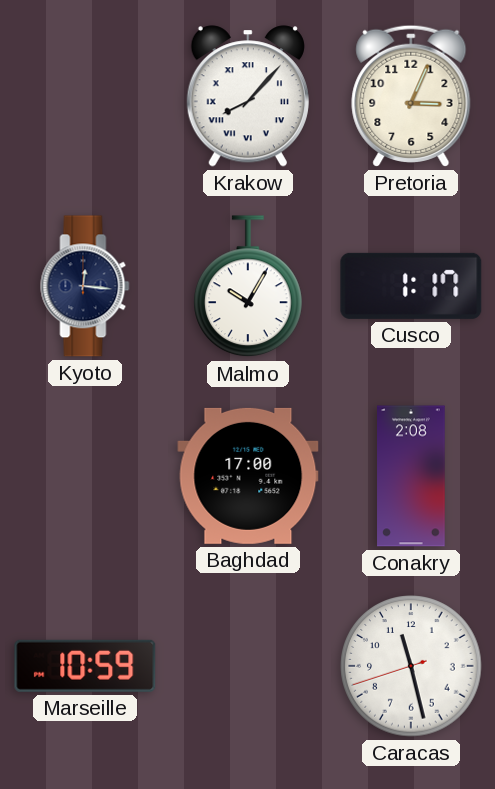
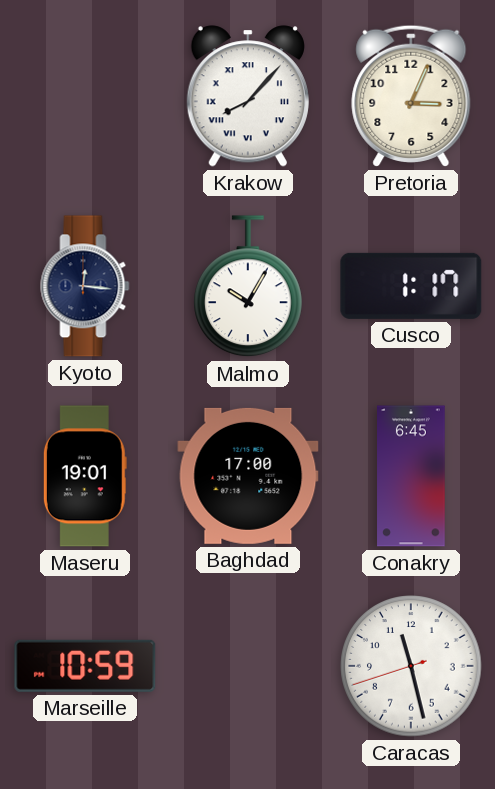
Maseru: none -> 19:01 (85, 476)
Conakry: 2:08 -> 6:45 (411, 476)
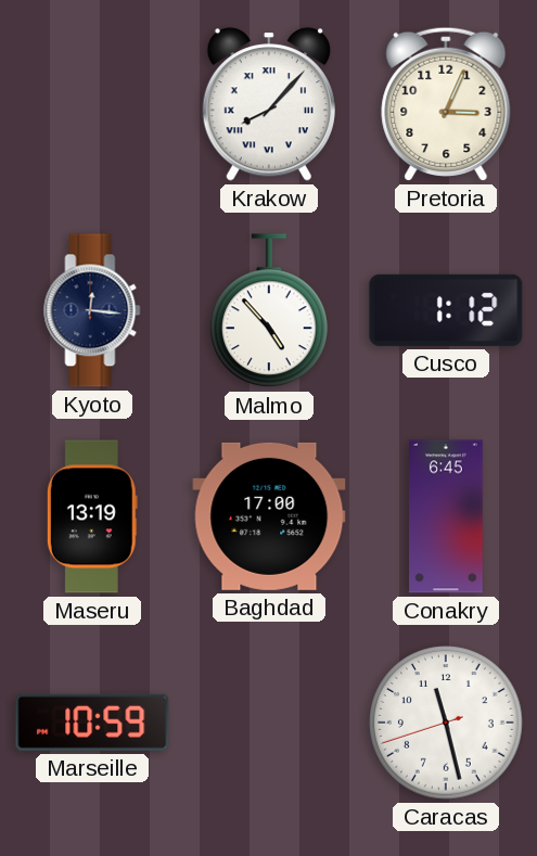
Malmo: 10:05 -> 4:53 (270, 311)
Cusco: 1:17 -> 1:12 (446, 310)
Maseru: 19:01 -> 13:19 (92, 516)
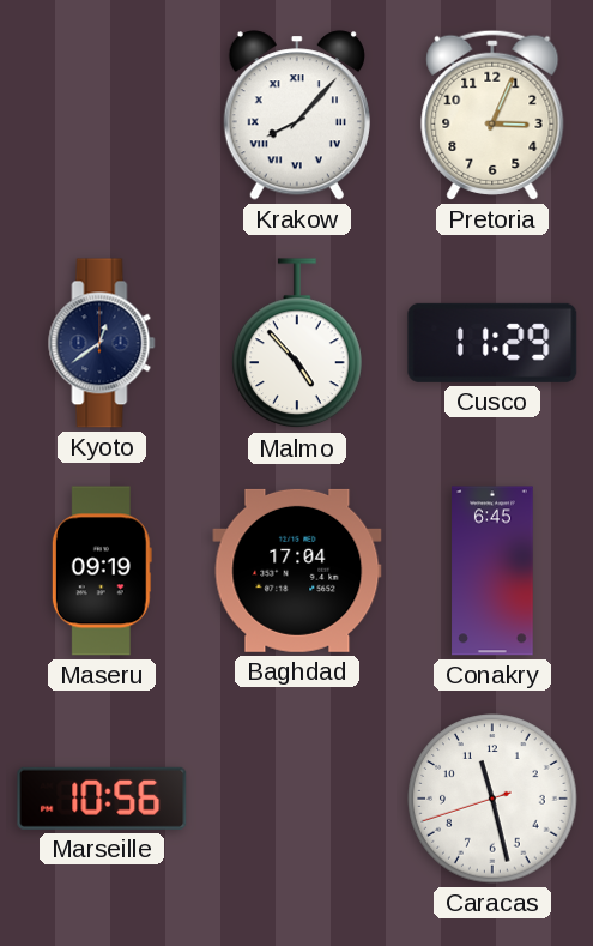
Kyoto: 12:16 -> 12:39 (102, 343)
Cusco: 1:12 -> 11:29 (492, 343)
Maseru: 13:19 -> 09:19 (102, 571)
Baghdad: 17:00 -> 17:04 (297, 571)
Marseille: 10:59 -> 10:56 (102, 799)
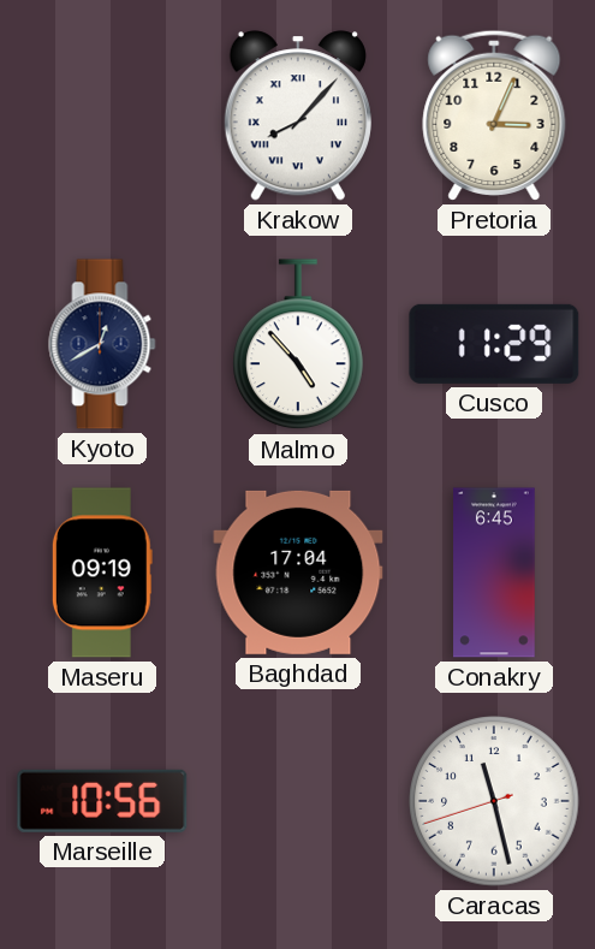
Kyoto: 12:39 -> 12:40 (102, 344)
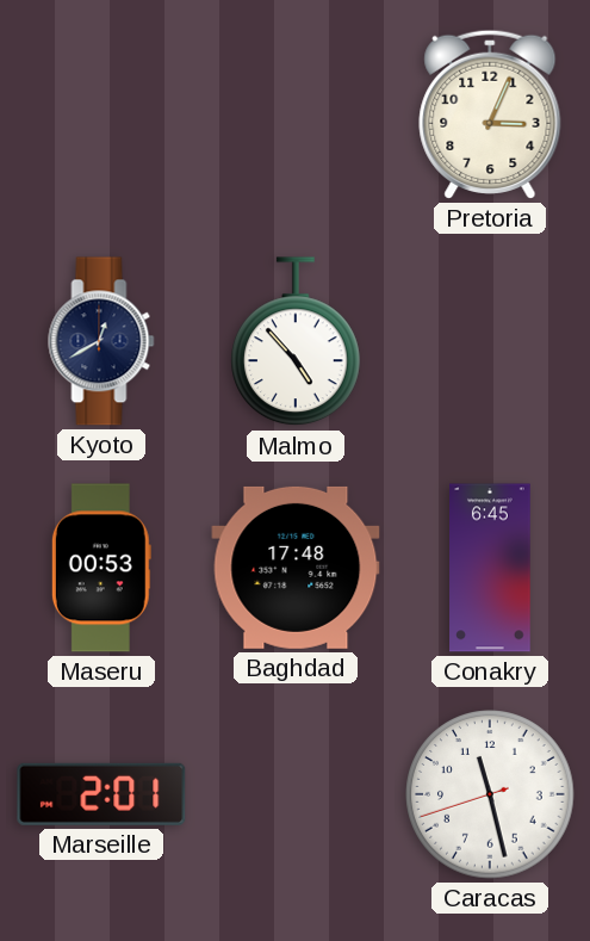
Krakow: 8:07 -> none (298, 115)
Cusco: 11:29 -> none (494, 344)
Maseru: 09:19 -> 00:53 (101, 568)
Baghdad: 17:04 -> 17:48 (296, 568)
Marseille: 10:56 -> 2:01 (101, 794)
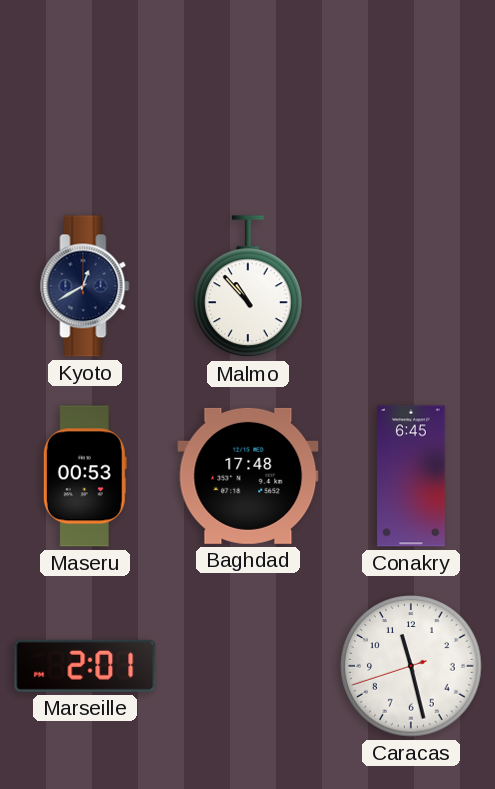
Pretoria: 3:04 -> none (490, 114)
Malmo: 4:53 -> 10:53 (249, 287)
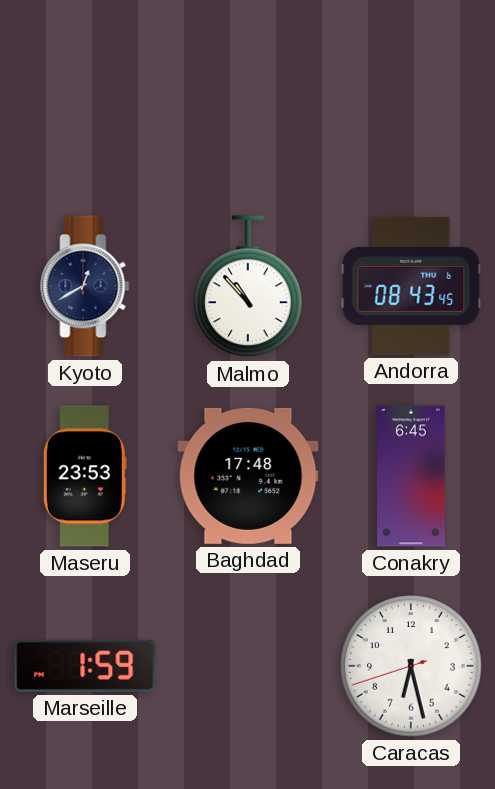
Andorra: none -> 08:43 (411, 286)
Maseru: 00:53 -> 23:53 (85, 476)
Marseille: 2:01 -> 1:59 (85, 666)
Caracas: 11:27 -> 6:27 (411, 666)
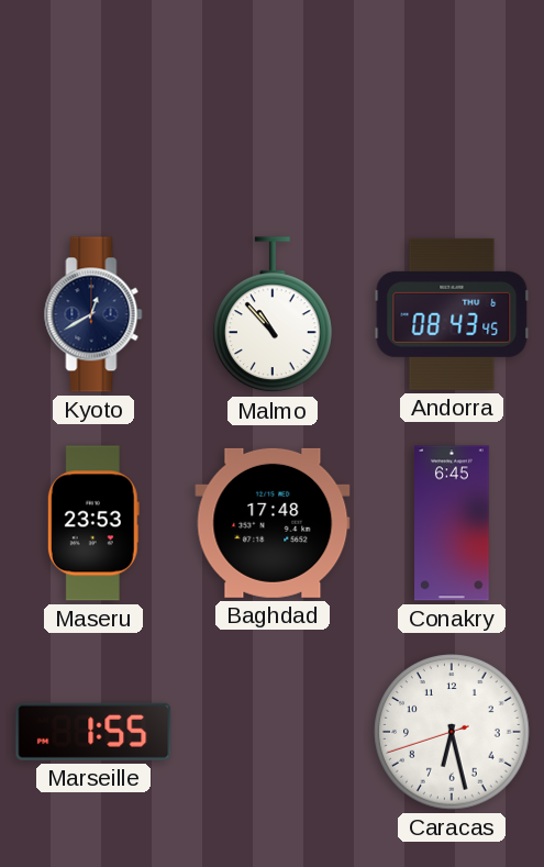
Marseille: 1:59 -> 1:55 (93, 732)
